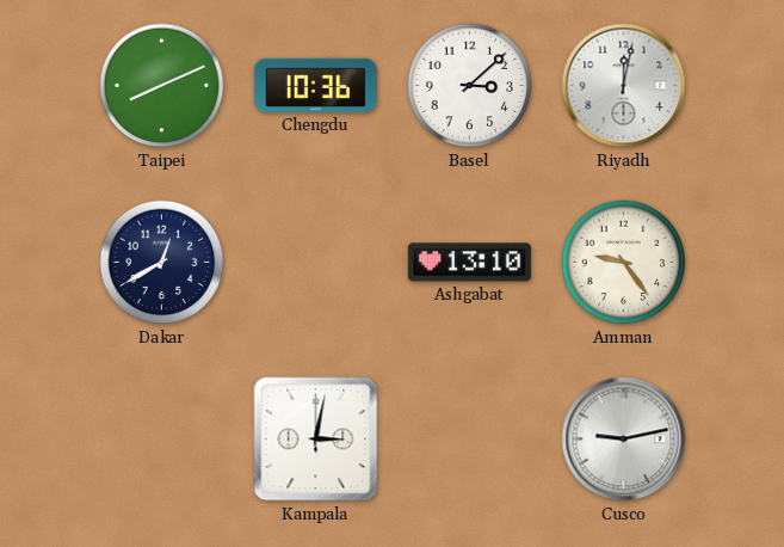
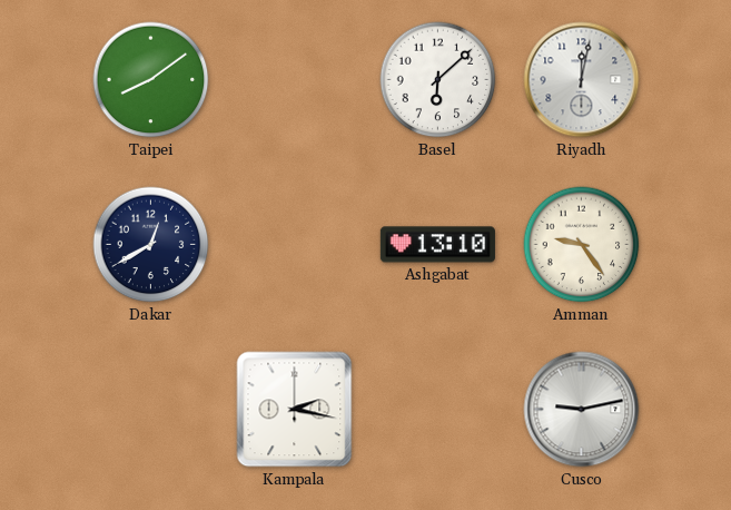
Taipei: 8:11 -> 8:09 (151, 80)
Chengdu: 10:36 -> none (315, 85)
Basel: 3:08 -> 6:08 (438, 80)
Kampala: 3:02 -> 2:17 (295, 410)
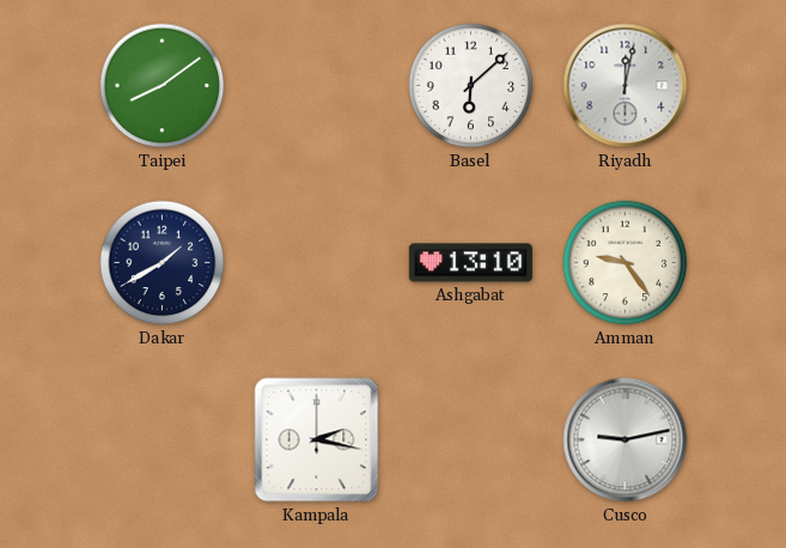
Dakar: 12:40 -> 1:40 (163, 263)
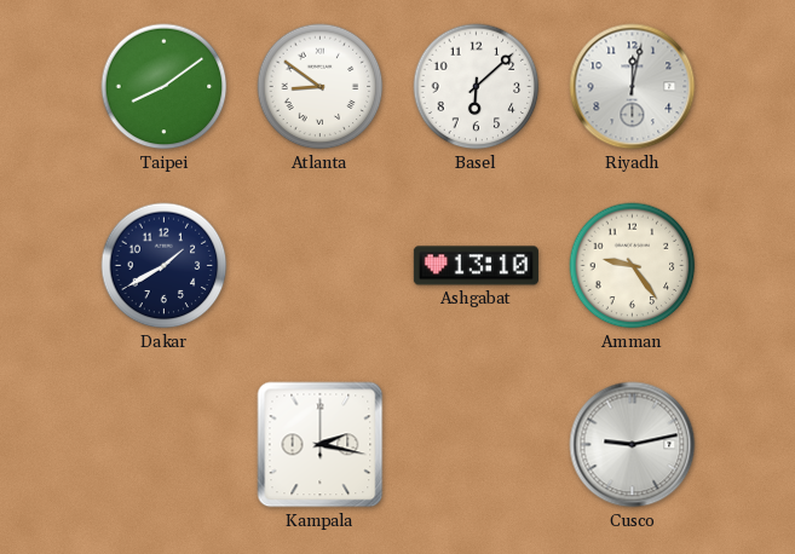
Atlanta: none -> 8:51 (321, 87)
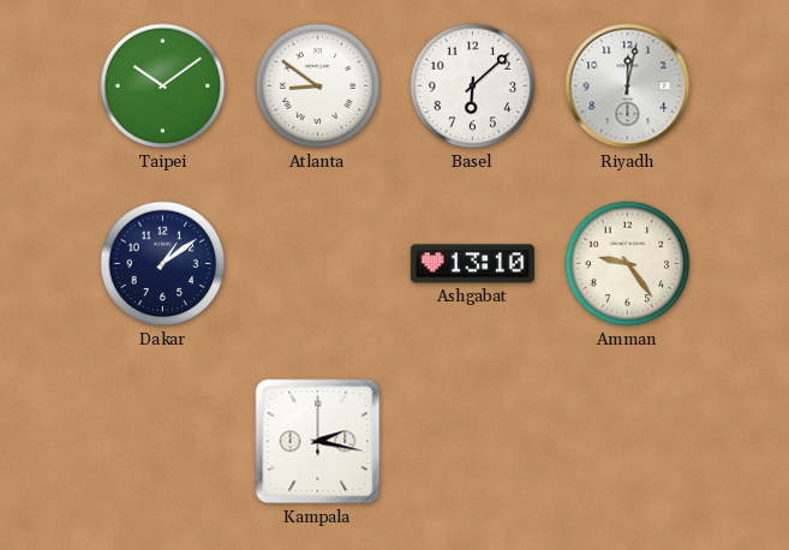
Taipei: 8:09 -> 10:09 (163, 86)
Dakar: 1:40 -> 1:09 (163, 264)
Cusco: 9:13 -> none (633, 445)
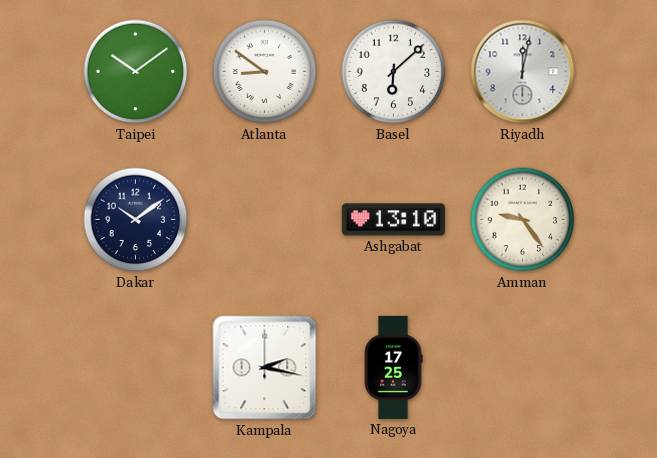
Dakar: 1:09 -> 10:09 (136, 220)
Nagoya: none -> 17:25 (393, 367)
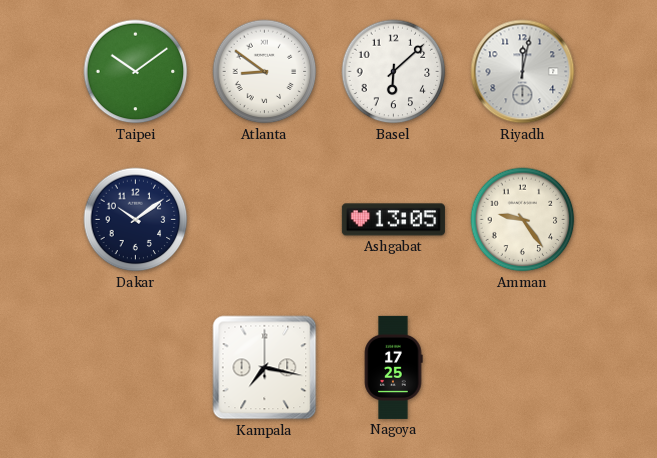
Ashgabat: 13:10 -> 13:05 (393, 220)
Kampala: 2:17 -> 7:17 (265, 368)
